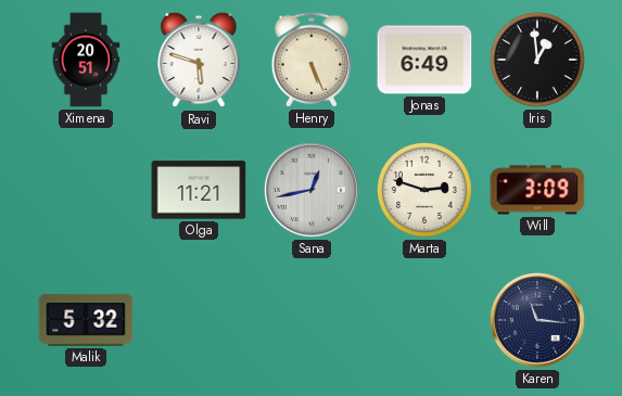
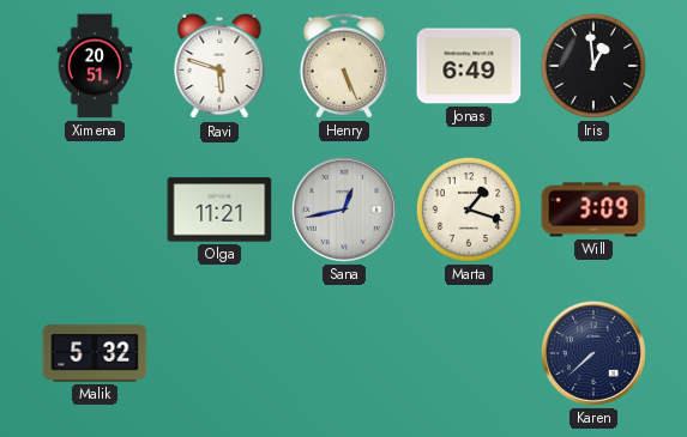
Marta: 2:48 -> 1:18 (469, 210)
Karen: 11:16 -> 7:38 (593, 353)
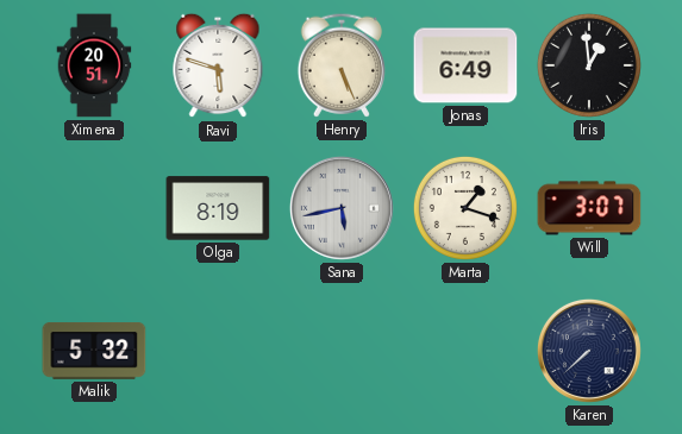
Olga: 11:21 -> 8:19 (218, 208)
Sana: 12:43 -> 5:43 (342, 208)
Will: 3:09 -> 3:07 (589, 208)
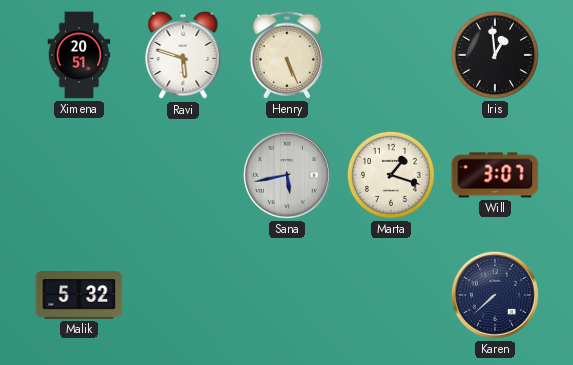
Jonas: 6:49 -> none (465, 65)
Olga: 8:19 -> none (218, 208)
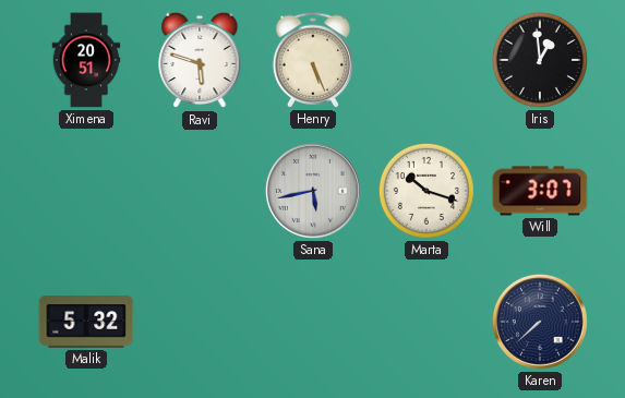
Marta: 1:18 -> 10:18 (426, 191)
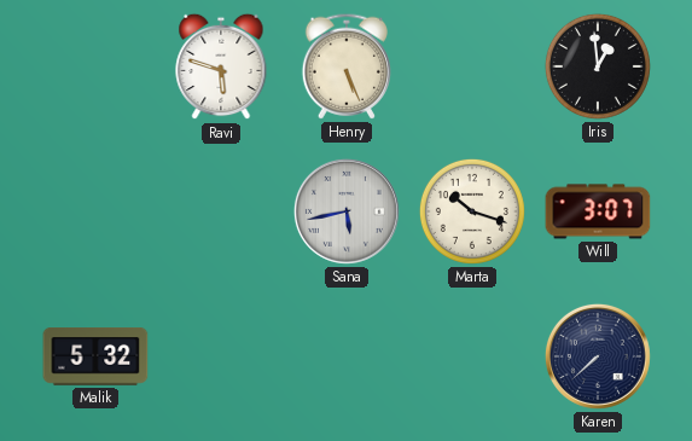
Ximena: 20:51 -> none (86, 60)
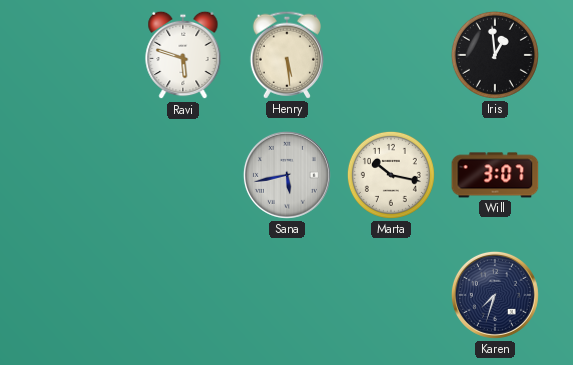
Henry: 5:26 -> 5:29 (286, 55)
Marta: 10:18 -> 10:17 (391, 175)
Malik: 5:32 -> none (95, 358)
Karen: 7:38 -> 7:33 (495, 295)
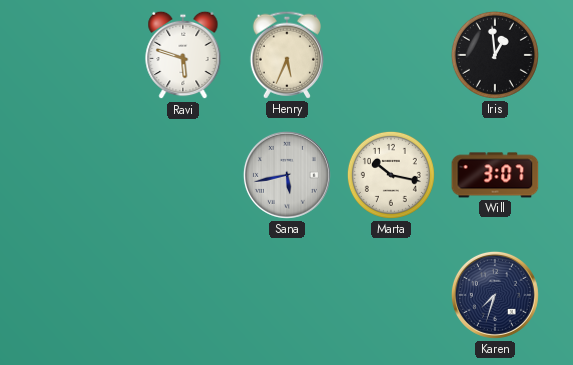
Henry: 5:29 -> 5:34 (286, 55)
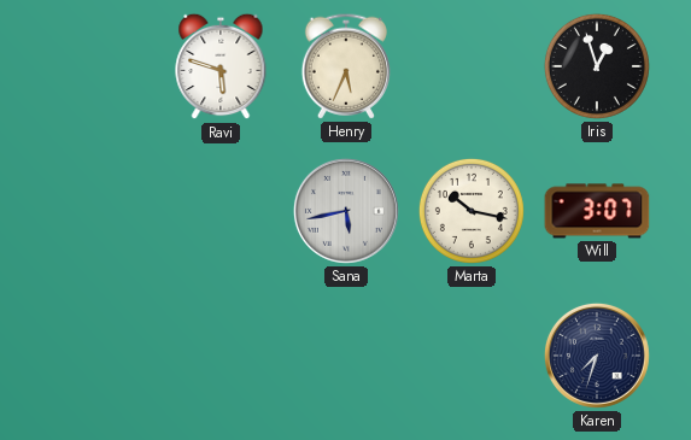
Iris: 12:59 -> 12:57 (597, 66)
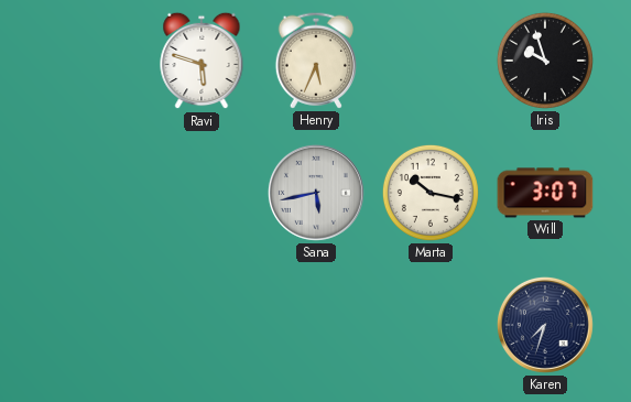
Iris: 12:57 -> 9:57 (545, 61)
